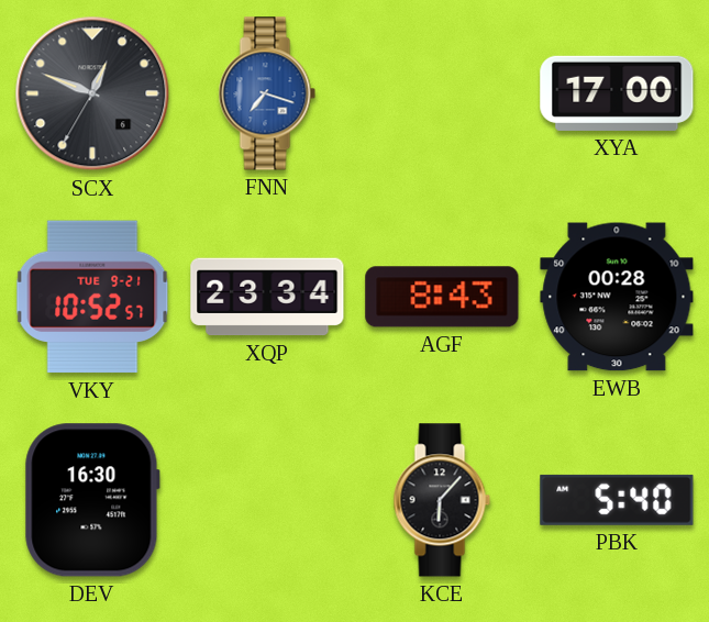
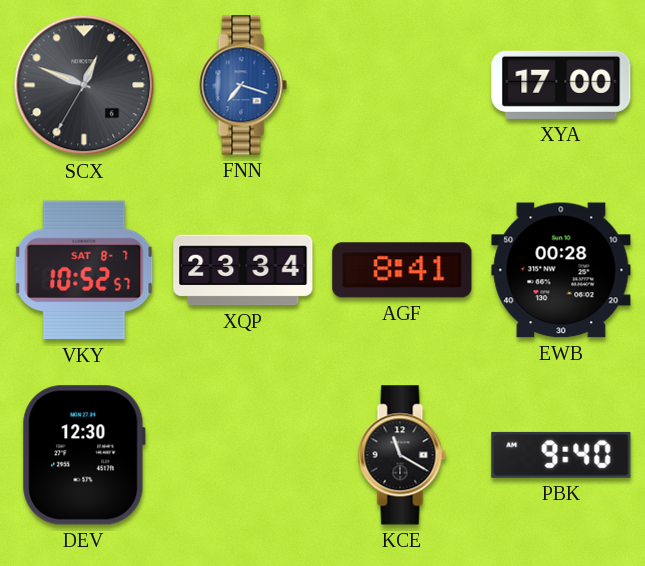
VKY date: TUE 9-21 -> SAT 8-7 (84, 270)
AGF: 8:43 -> 8:41 (402, 270)
DEV: 16:30 -> 12:30 (84, 455)
KCE: 6:07 -> 11:20 (402, 455)
PBK: 5:40 -> 9:40 (561, 455)
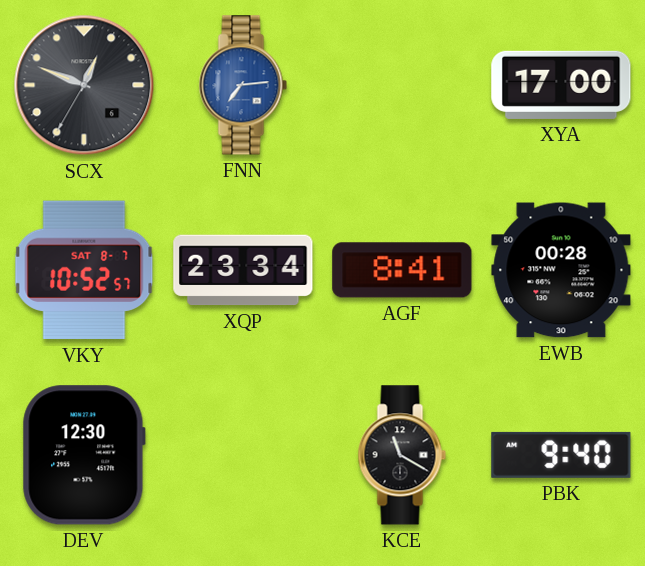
FNN: 7:18 -> 7:14 (243, 85)
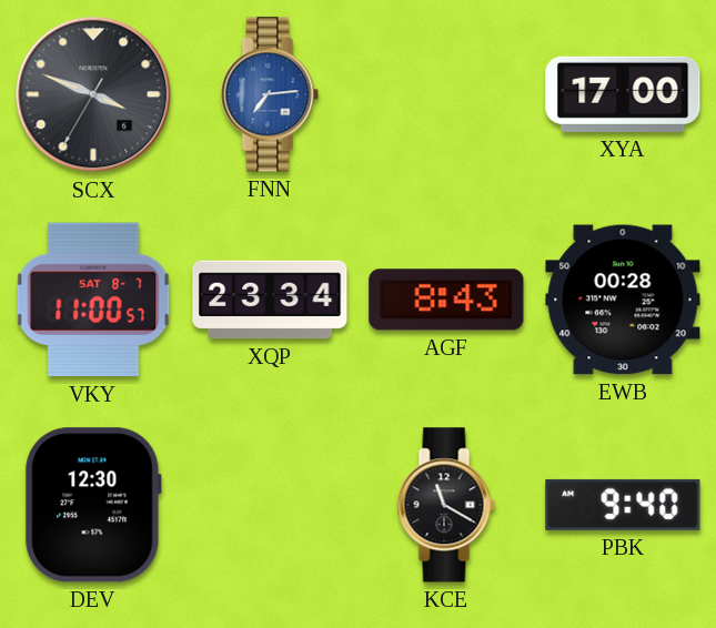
SCX: 12:48 -> 3:48 (93, 94)
VKY: 10:52 -> 11:00 (93, 300)
AGF: 8:41 -> 8:43 (446, 300)
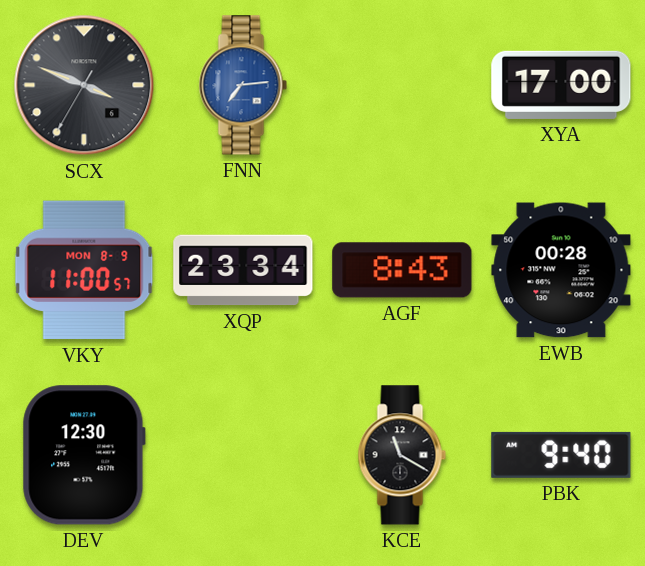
VKY date: SAT 8-7 -> MON 8-9 (84, 270)
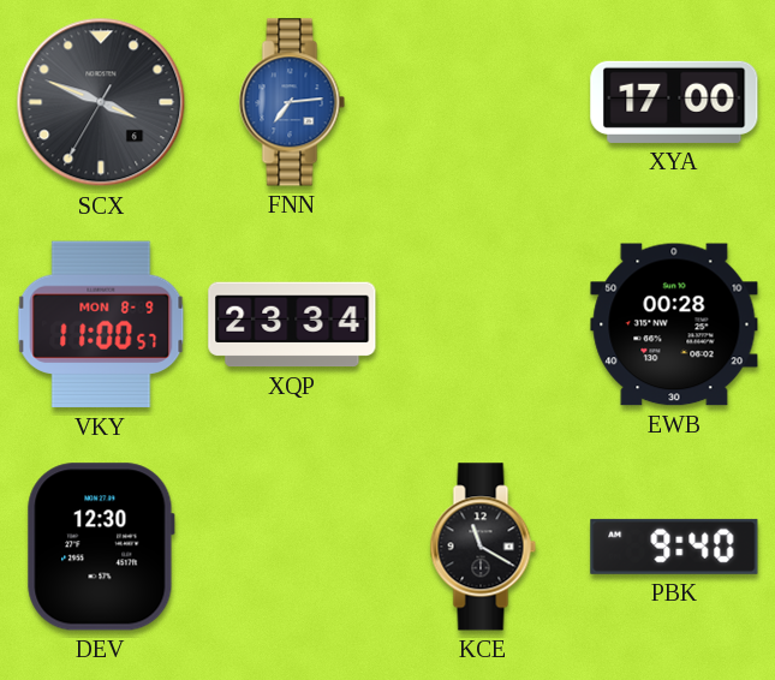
AGF: 8:43 -> none (402, 270)
